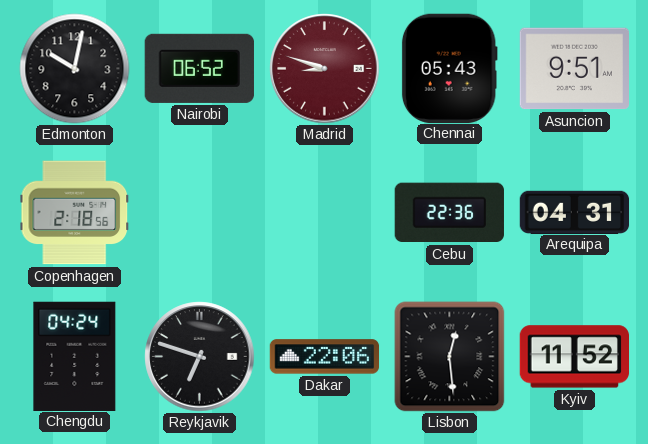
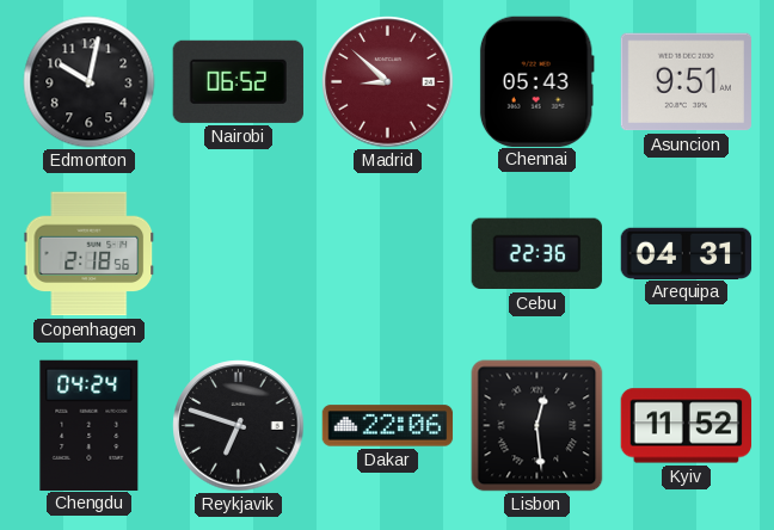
Madrid: 8:48 -> 8:52 (388, 82)
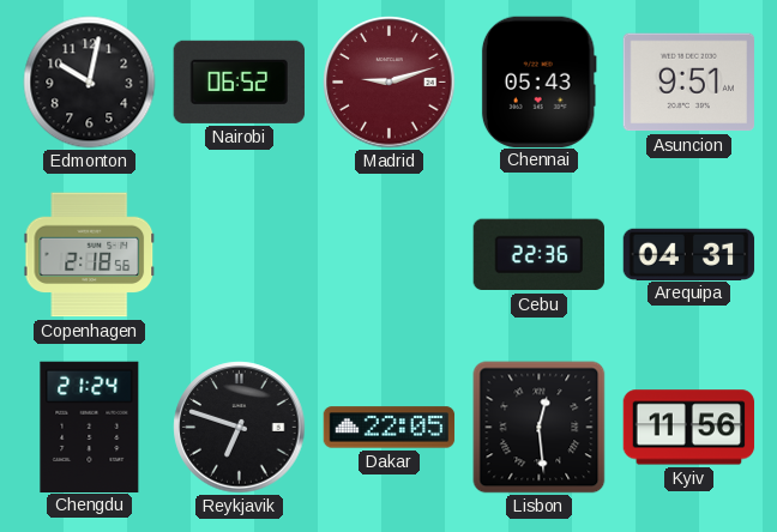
Madrid: 8:52 -> 9:12 (390, 83)
Chengdu: 04:24 -> 21:24 (90, 427)
Dakar: 22:06 -> 22:05 (390, 428)
Kyiv: 11:52 -> 11:56 (689, 428)
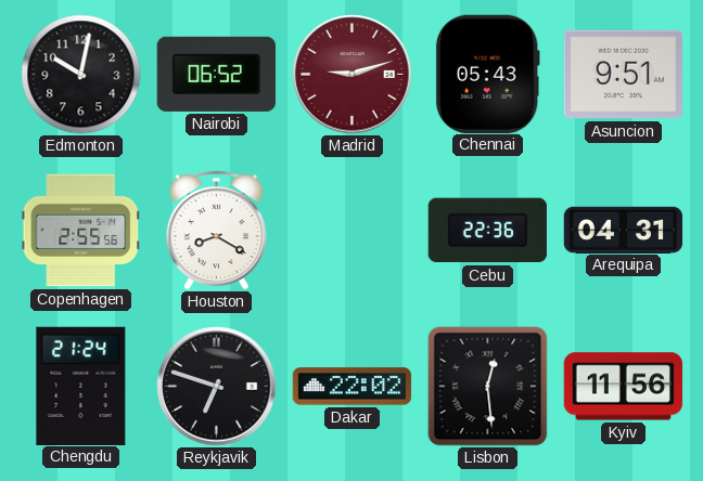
Copenhagen: 2:18 -> 2:55 (80, 231)
Houston: none -> 8:20 (216, 231)
Dakar: 22:05 -> 22:02 (353, 387)
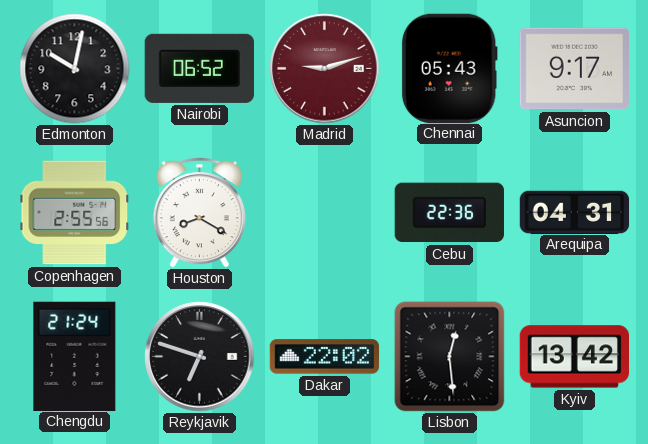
Asuncion: 9:51 -> 9:17 (574, 69)
Kyiv: 11:56 -> 13:42 (575, 357)
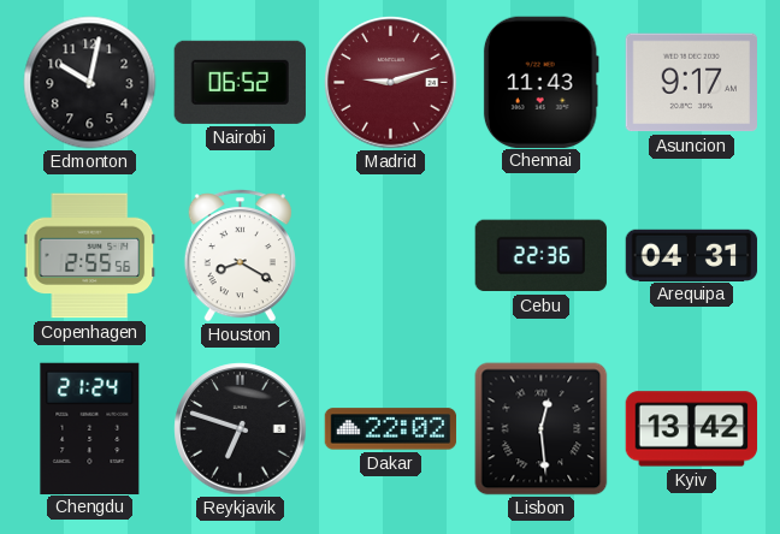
Chennai: 05:43 -> 11:43 (540, 82)
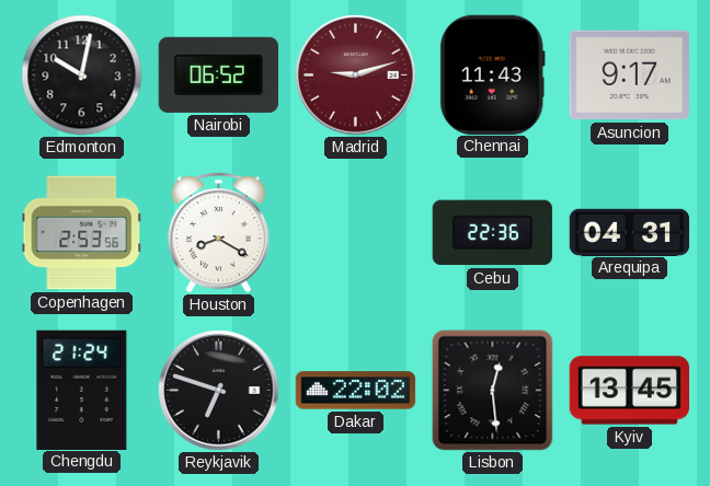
Copenhagen: 2:55 -> 2:53 (81, 233)
Kyiv: 13:42 -> 13:45 (630, 391)
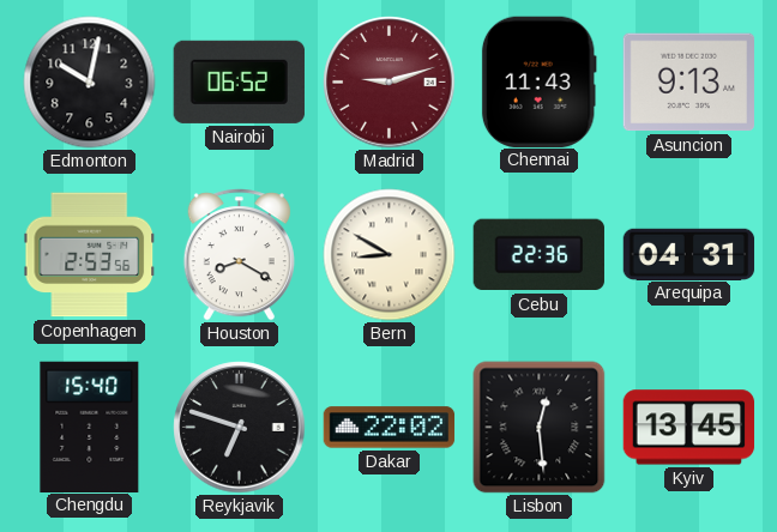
Asuncion: 9:17 -> 9:13 (688, 83)
Bern: none -> 8:50 (390, 255)
Chengdu: 21:24 -> 15:40 (90, 427)
